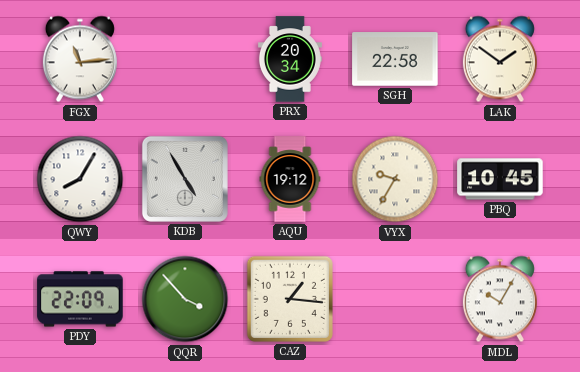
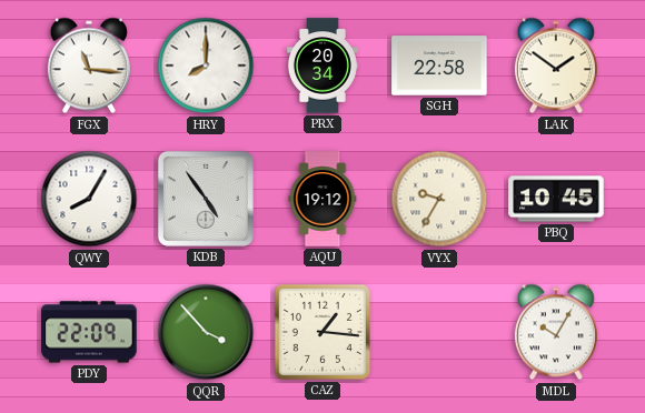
FGX: 11:14 -> 11:16 (89, 66)
HRY: none -> 8:00 (206, 66)
KDB: 4:55 -> 4:54 (206, 199)
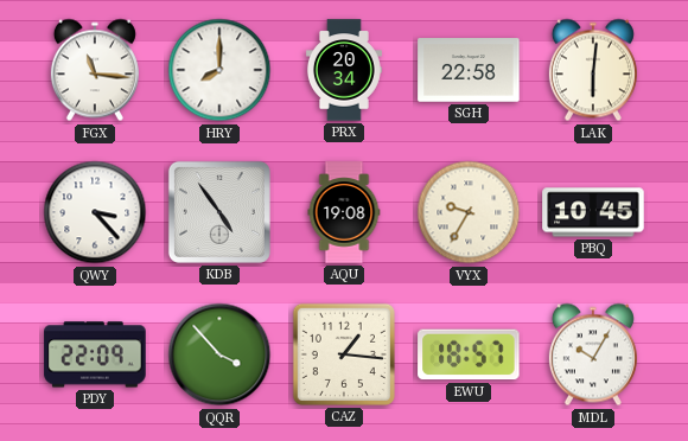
LAK: 1:51 -> 6:01 (593, 70)
QWY: 8:05 -> 3:23 (95, 212)
AQU: 19:12 -> 19:08 (344, 212)
EWU: none -> 18:57 (469, 354)
